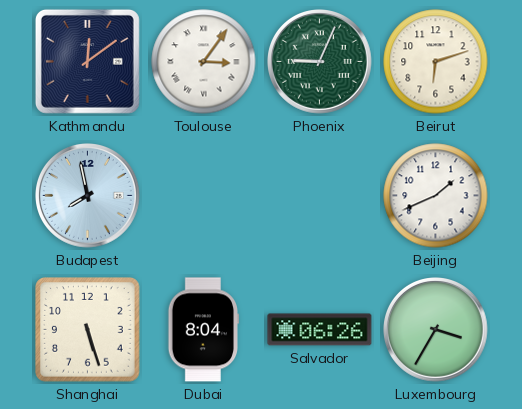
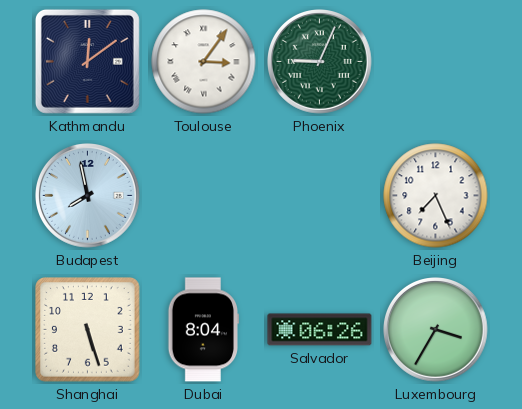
Beirut: 6:12 -> none (436, 62)
Beijing: 1:41 -> 7:26 (436, 196)
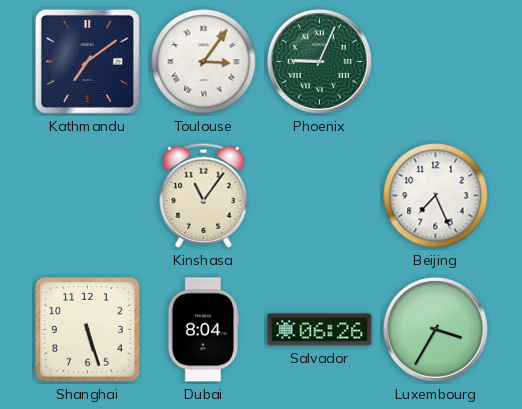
Kathmandu: 12:09 -> 7:09 (87, 61)
Budapest: 7:58 -> none (88, 196)
Kinshasa: none -> 11:06 (204, 195)
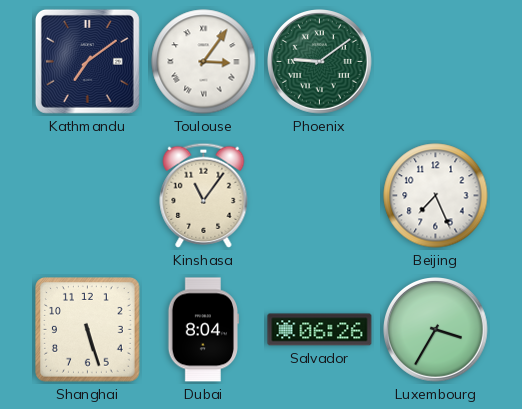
Phoenix: 9:04 -> 9:09 (320, 62)
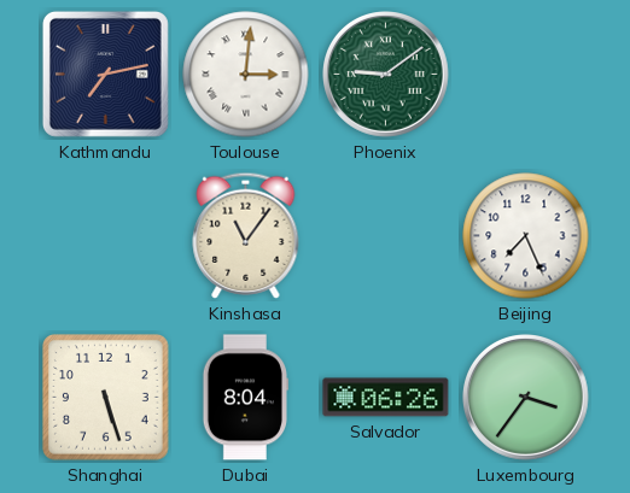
Kathmandu: 7:09 -> 7:13 (105, 74)
Toulouse: 3:06 -> 3:01 (246, 75)
Luxembourg: 3:35 -> 3:36 (526, 398)
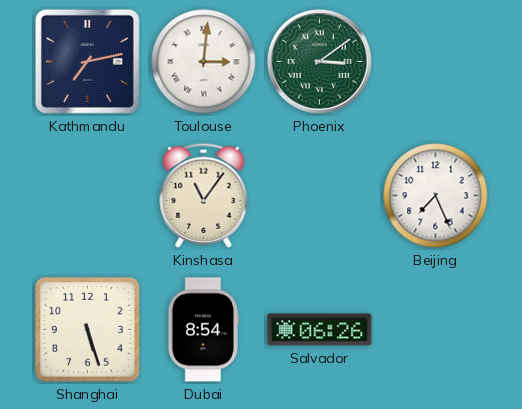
Phoenix: 9:09 -> 3:09 (320, 62)
Dubai: 8:04 -> 8:54 (203, 330)
Luxembourg: 3:36 -> none (526, 398)
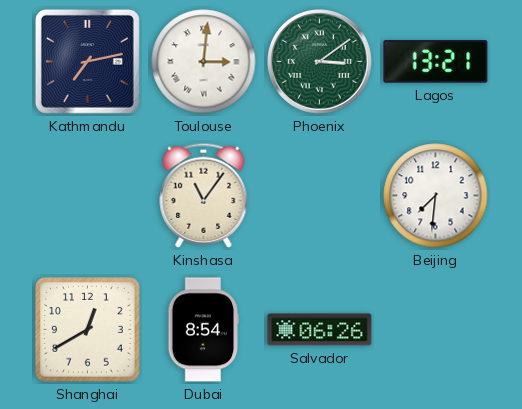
Lagos: none -> 13:21 (436, 62)
Beijing: 7:26 -> 7:31 (436, 196)
Shanghai: 5:27 -> 12:40 (88, 330)
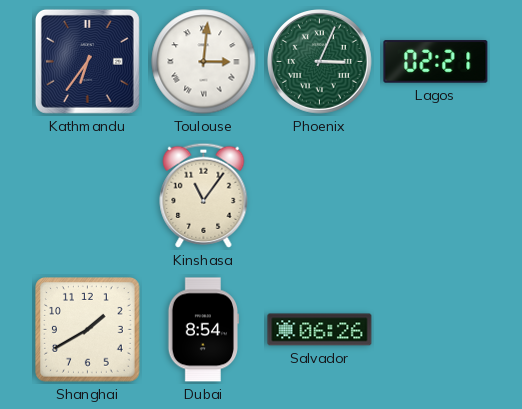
Kathmandu: 7:13 -> 6:36 (87, 61)
Phoenix: 3:09 -> 3:04 (320, 62)
Lagos: 13:21 -> 02:21 (436, 62)
Beijing: 7:31 -> none (436, 196)
Shanghai: 12:40 -> 1:40 (88, 330)
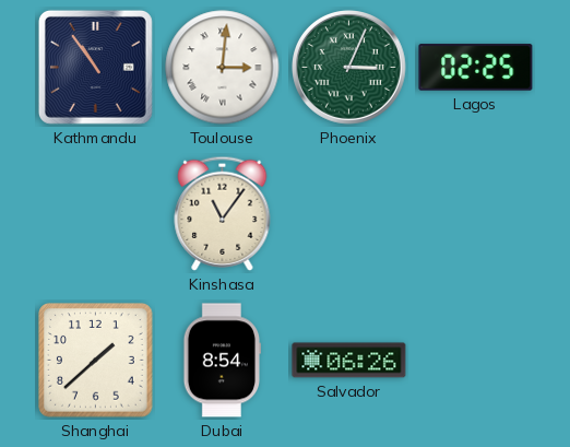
Kathmandu: 6:36 -> 10:54 (95, 67)
Lagos: 02:21 -> 02:25 (476, 68)
Shanghai: 1:40 -> 1:38 (96, 361)
